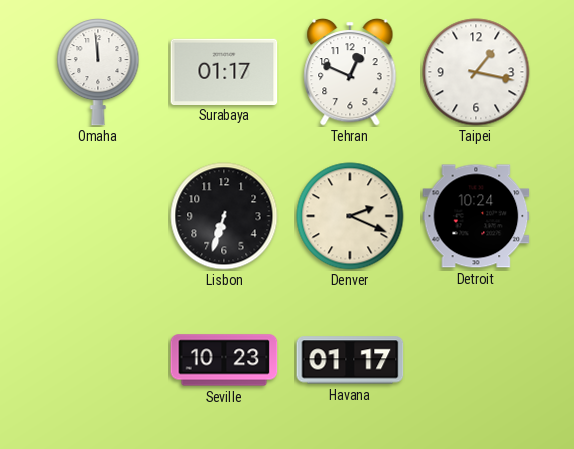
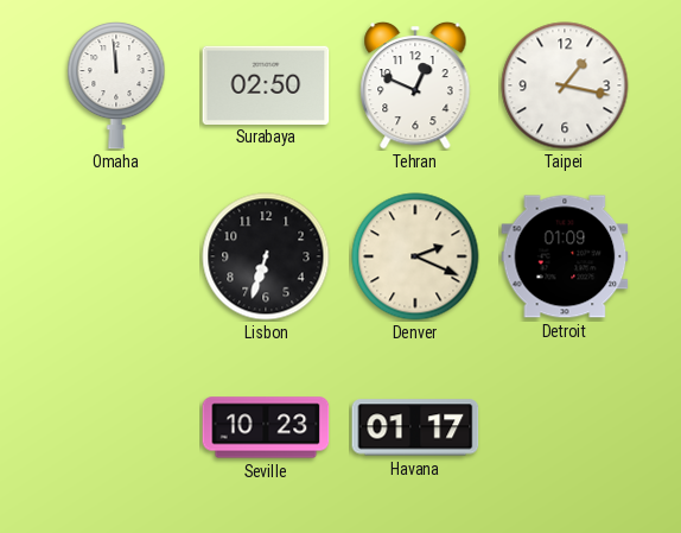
Surabaya: 01:17 -> 02:50 (266, 84)
Detroit: 10:24 -> 01:09 (565, 256)
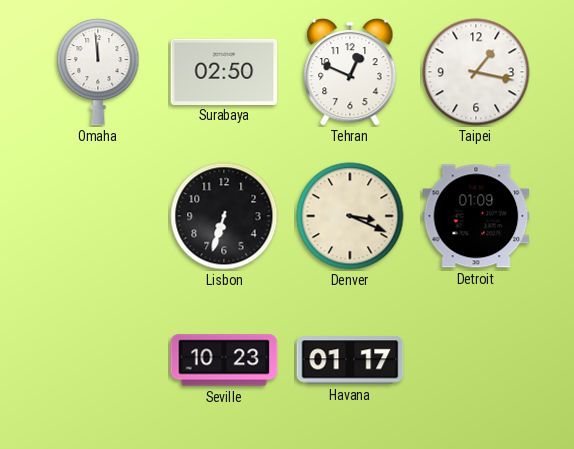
Denver: 2:19 -> 3:19 (350, 216)
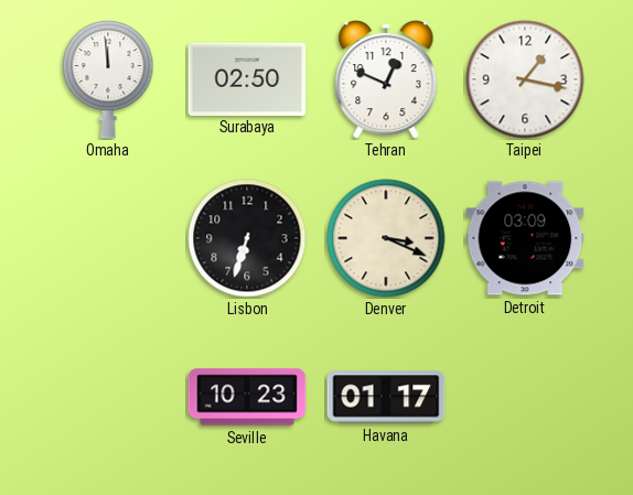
Detroit: 01:09 -> 03:09 (525, 238)
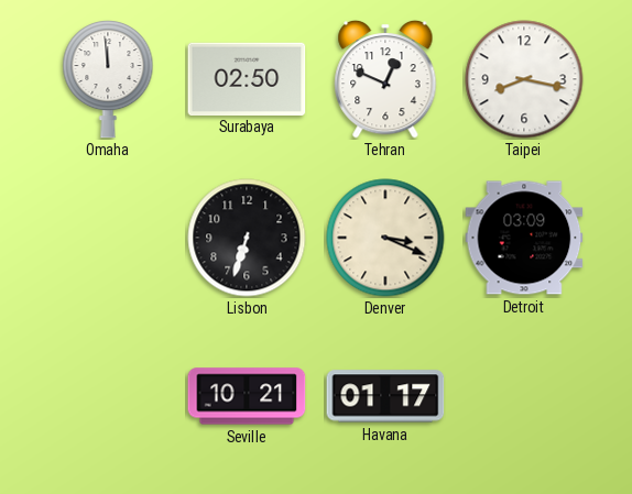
Taipei: 1:17 -> 8:17 (524, 79)
Seville: 10:23 -> 10:21 (247, 396)
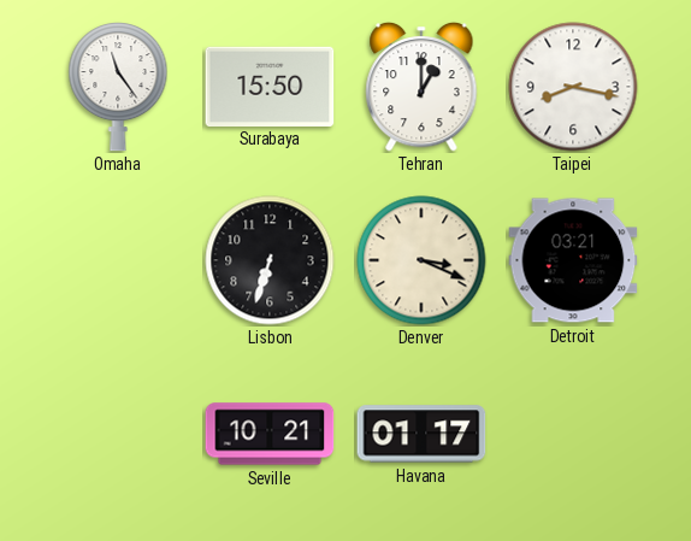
Omaha: 11:59 -> 11:24 (118, 88)
Surabaya: 02:50 -> 15:50 (270, 86)
Tehran: 12:49 -> 1:00 (421, 87)
Detroit: 03:09 -> 03:21 (573, 260)
